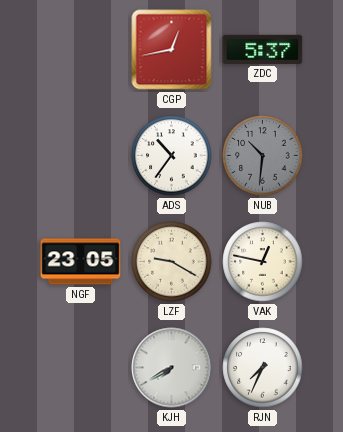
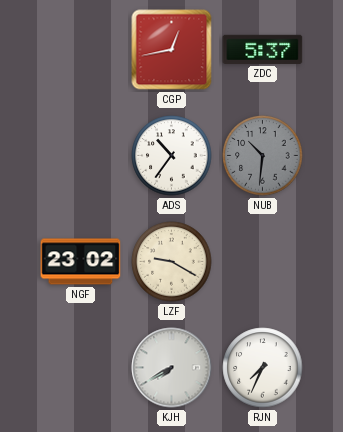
NGF: 23:05 -> 23:02 (81, 262)
VAK: 12:47 -> none (263, 262)
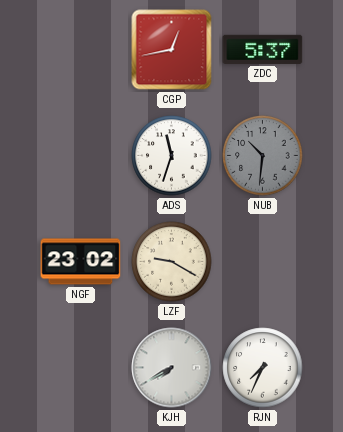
ADS: 10:36 -> 11:33 (172, 156)
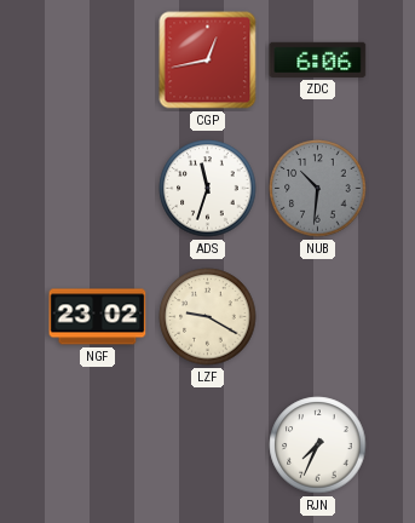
ZDC: 5:37 -> 6:06 (318, 59)
KJH: 7:40 -> none (172, 368)
